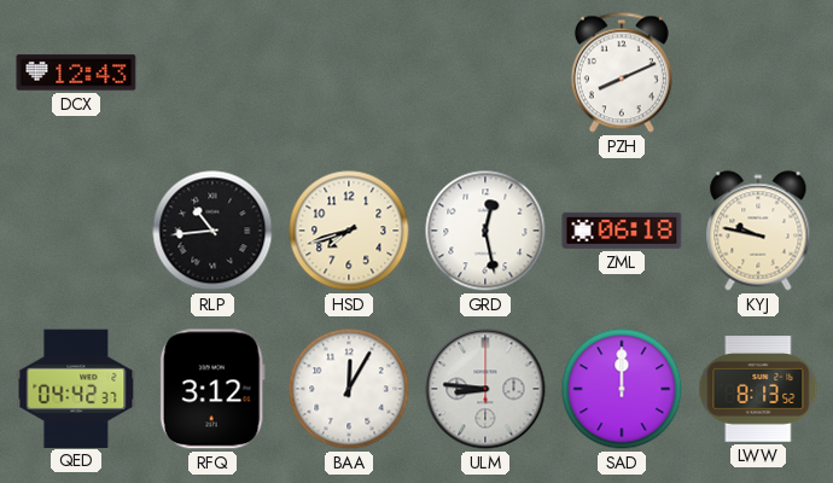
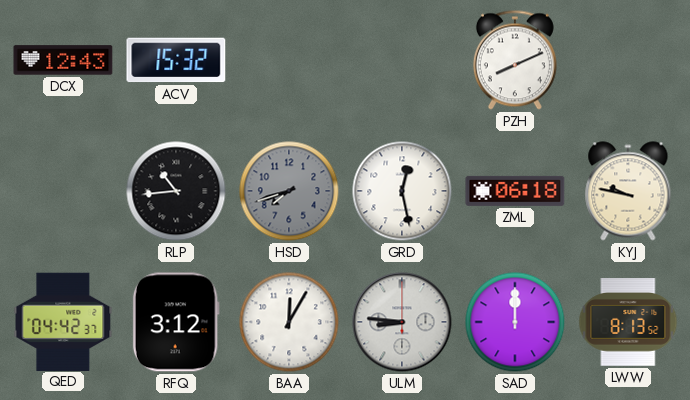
ACV: none -> 15:32 (176, 60)
HSD dial: cream -> grey (289, 191)
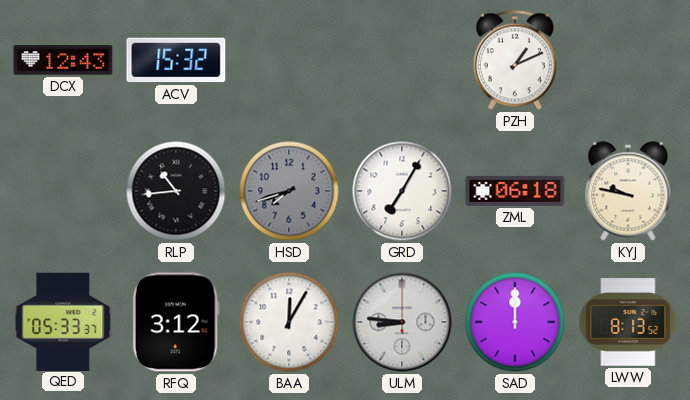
PZH: 8:11 -> 1:11 (515, 60)
GRD: 12:28 -> 7:05 (402, 191)
QED: 04:42 -> 05:33 (63, 321)
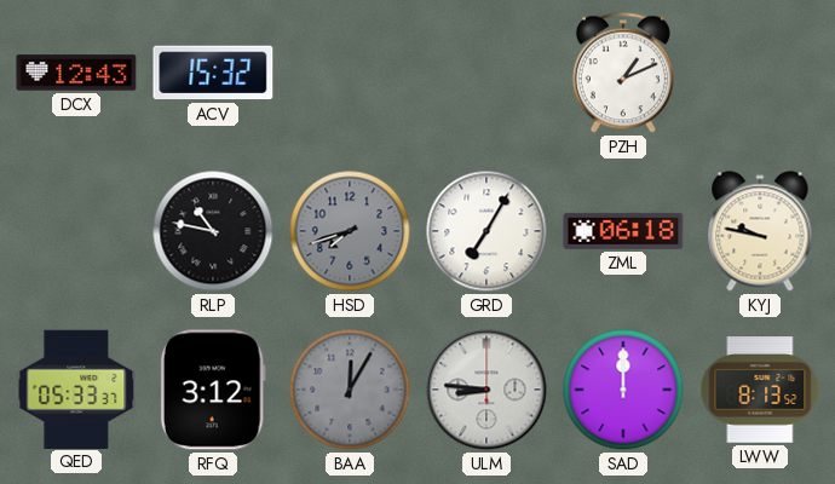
RLP: 10:44 -> 10:47 (213, 231)
BAA dial: white -> grey (350, 390)
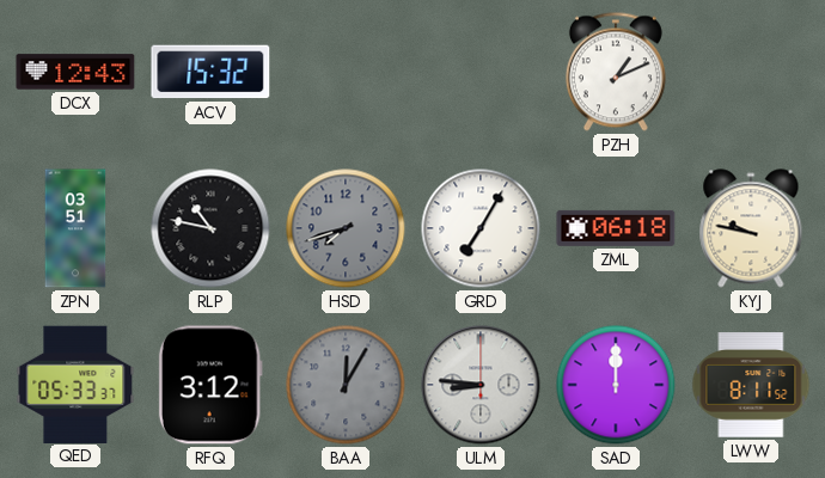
ZPN: none -> 03:51 (75, 228)
LWW: 8:13 -> 8:11 (751, 385)
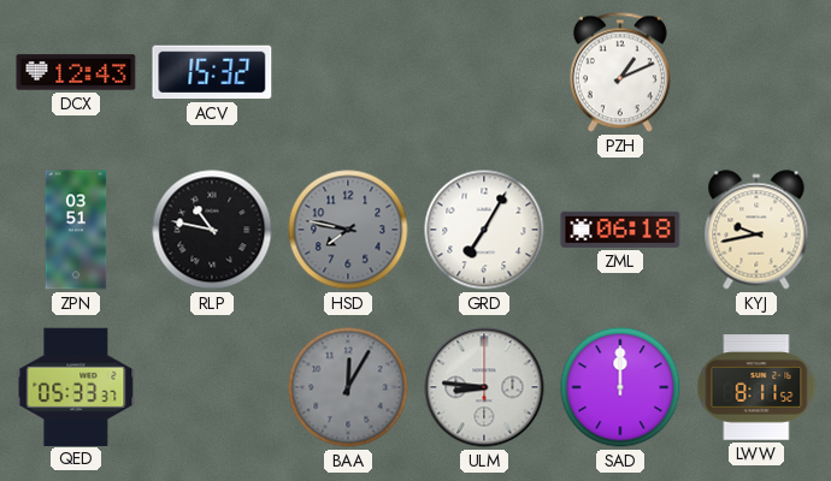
HSD: 7:42 -> 7:47 (348, 230)
KYJ: 9:47 -> 9:43 (756, 230)
RFQ: 3:12 -> none (210, 385)
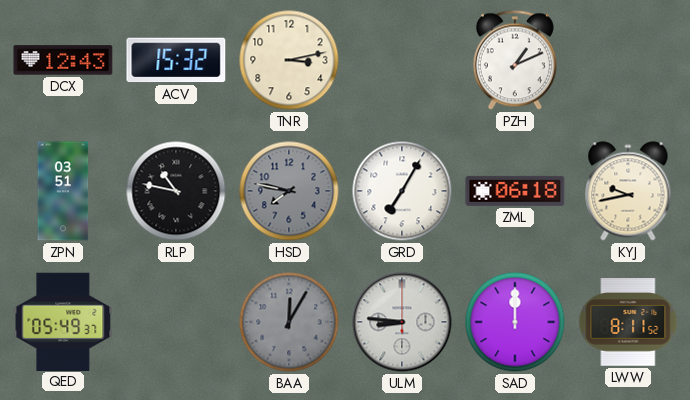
TNR: none -> 3:13 (289, 60)
QED: 05:33 -> 05:49 (63, 321)
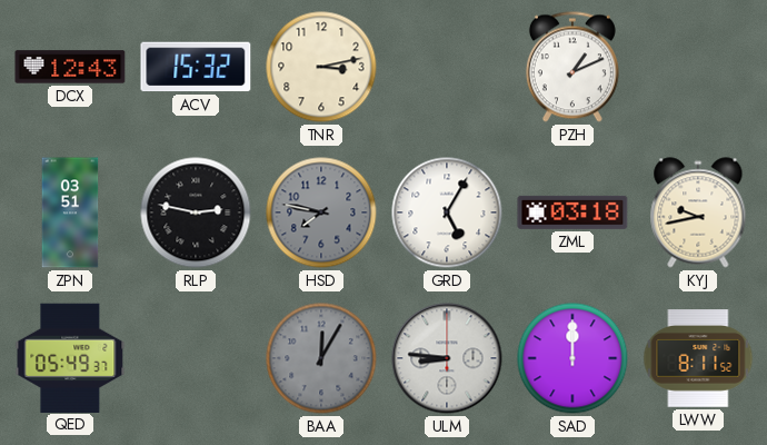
RLP: 10:47 -> 2:47 (196, 212)
GRD: 7:05 -> 5:05 (447, 212)
ZML: 06:18 -> 03:18 (572, 212)
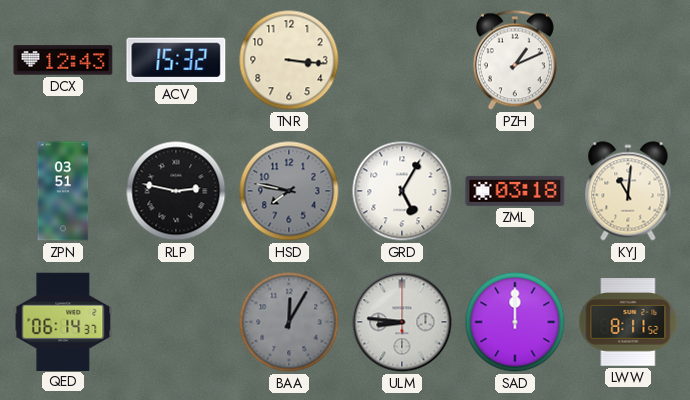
TNR: 3:13 -> 3:16 (289, 60)
KYJ: 9:43 -> 11:01 (628, 191)
QED: 05:49 -> 06:14 (63, 321)
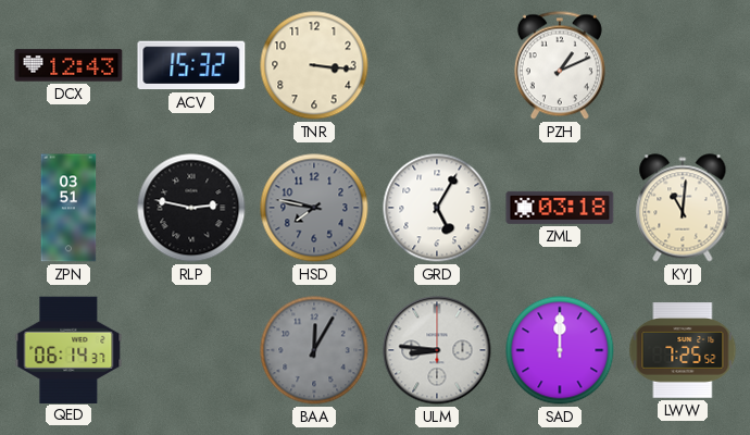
LWW: 8:11 -> 7:25 (683, 350)
